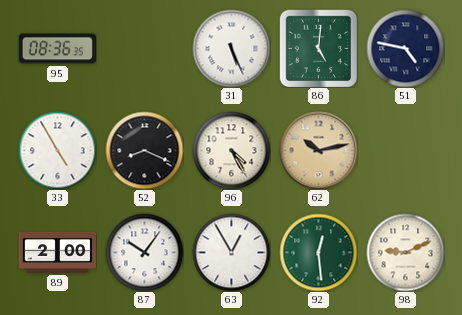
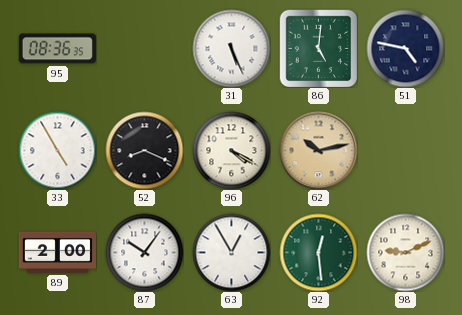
96: 4:25 -> 4:20 (231, 150)
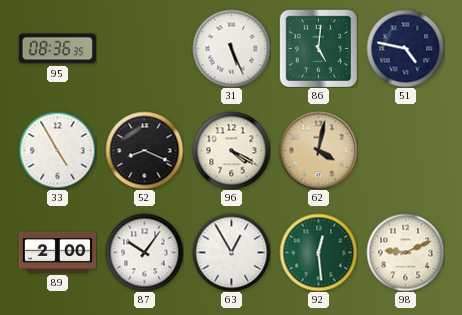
62: 10:13 -> 4:02 (318, 150)
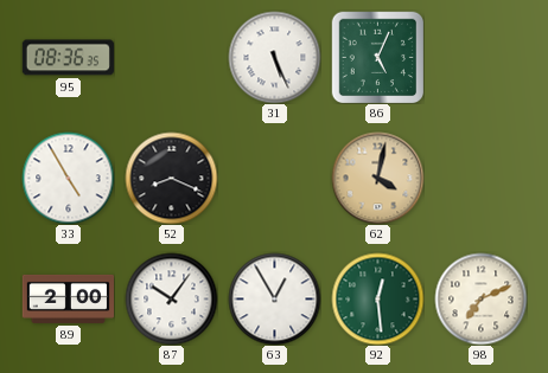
86: 5:01 -> 5:04 (377, 57)
51: 4:47 -> none (405, 48)
96: 4:20 -> none (231, 150)
98: 9:11 -> 7:11 (480, 298)
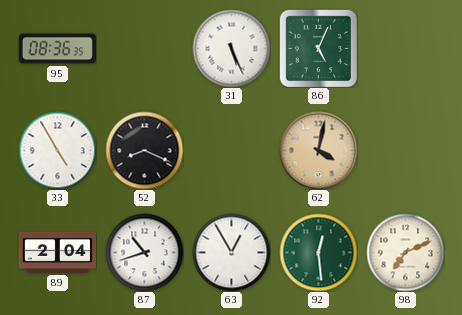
89: 2:00 -> 2:04 (57, 252)
87: 10:06 -> 10:42 (144, 252)
